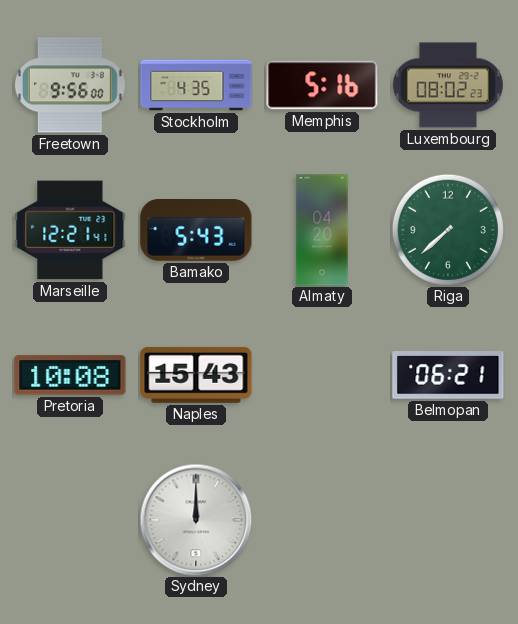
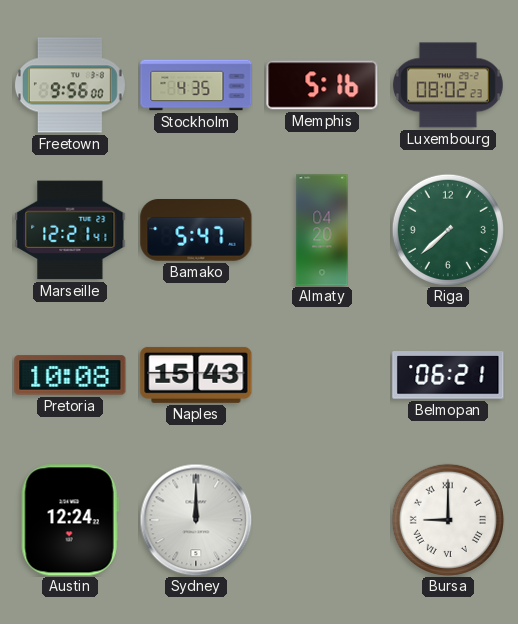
Bamako: 5:43 -> 5:47 (196, 231)
Austin: none -> 12:24 (70, 520)
Bursa: none -> 9:00 (448, 520)
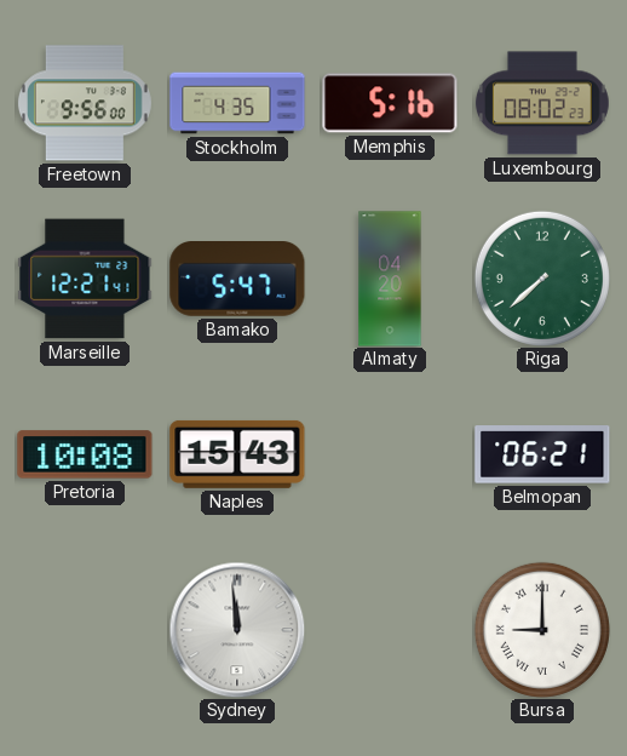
Austin: 12:24 -> none (70, 520)
Sydney: 12:00 -> 11:59 (237, 630)
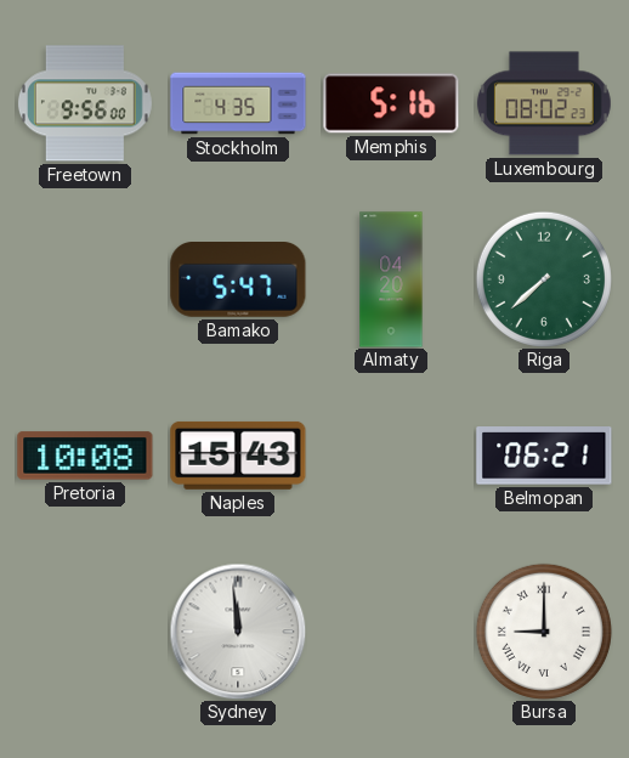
Marseille: 12:21 -> none (85, 279)
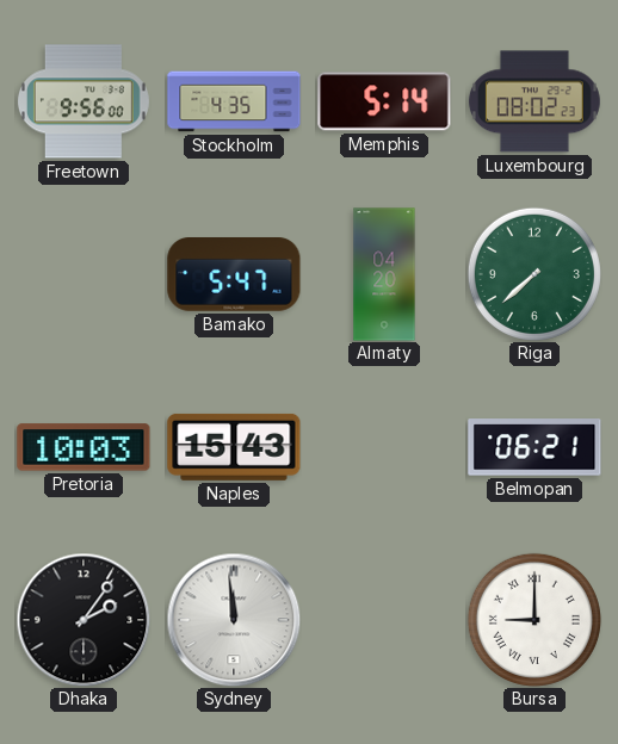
Memphis: 5:16 -> 5:14 (384, 101)
Pretoria: 10:08 -> 10:03 (84, 447)
Dhaka: none -> 2:06 (84, 620)
